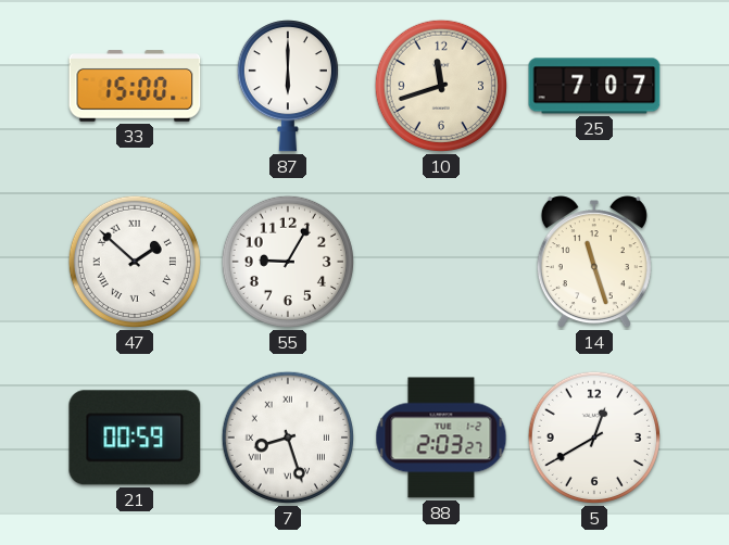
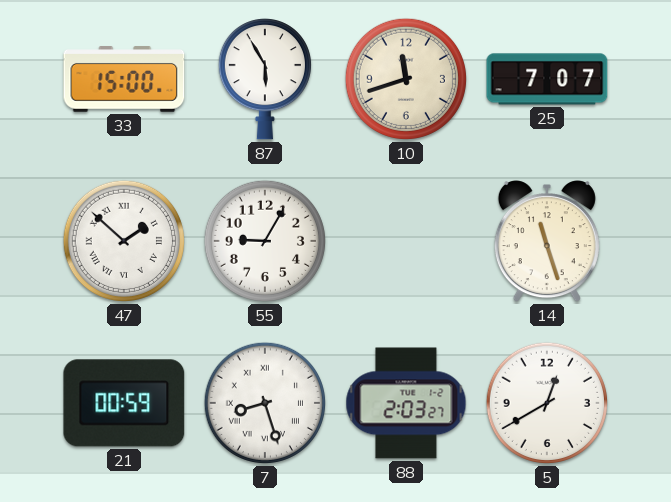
87: 6:00 -> 5:55 (265, 79)
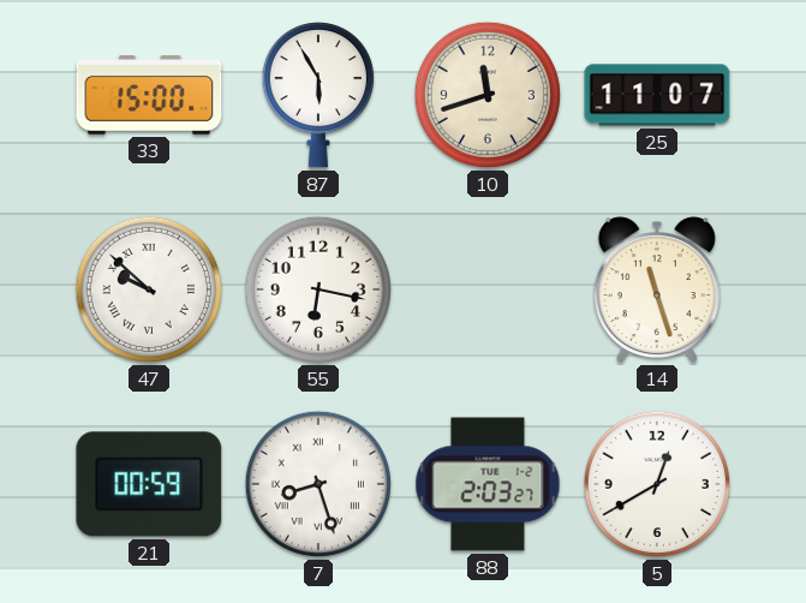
25: 7:07 -> 11:07 (657, 95)
47: 1:52 -> 9:52 (149, 289)
55: 9:05 -> 6:17 (318, 289)
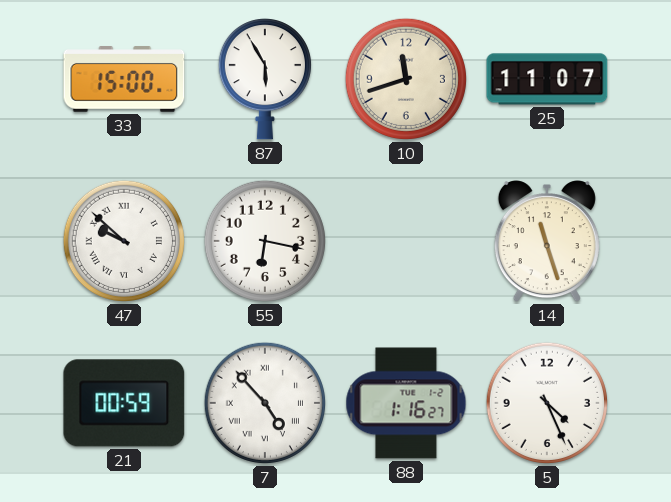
7: 8:27 -> 4:53 (265, 403)
88: 2:03 -> 1:16 (406, 403)
5: 12:40 -> 4:26 (547, 403)
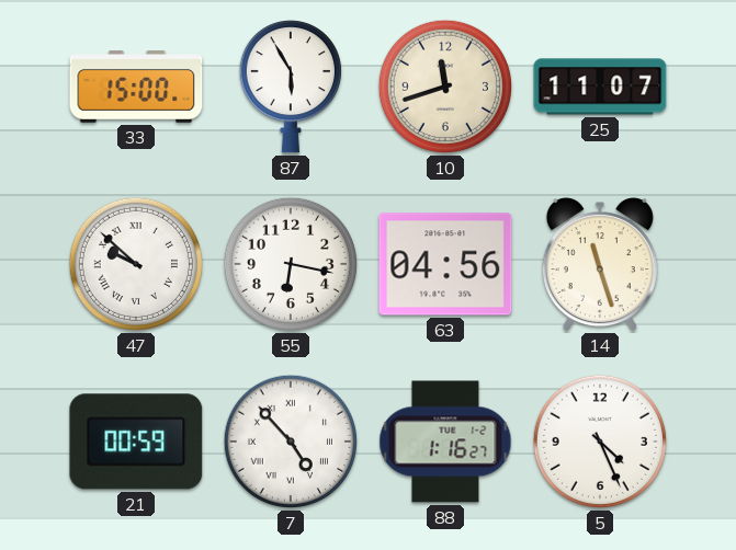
63: none -> 04:56 (445, 264)
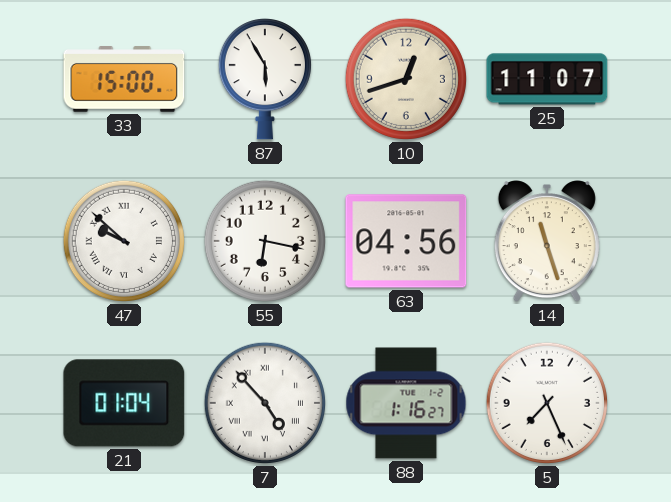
10: 11:42 -> 12:42 (406, 79)
21: 00:59 -> 01:04 (124, 403)
5: 4:26 -> 7:26 (547, 403)
